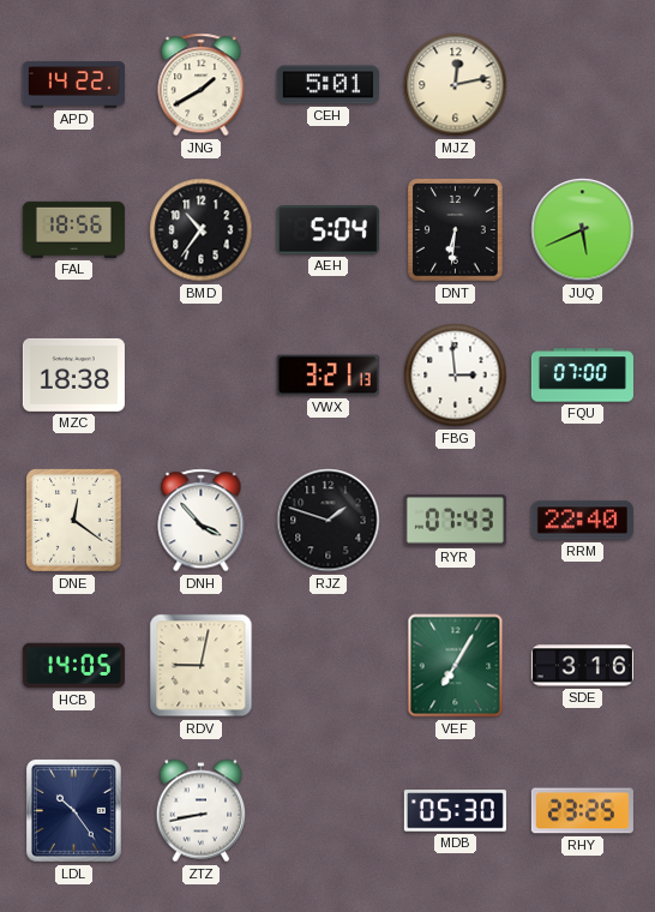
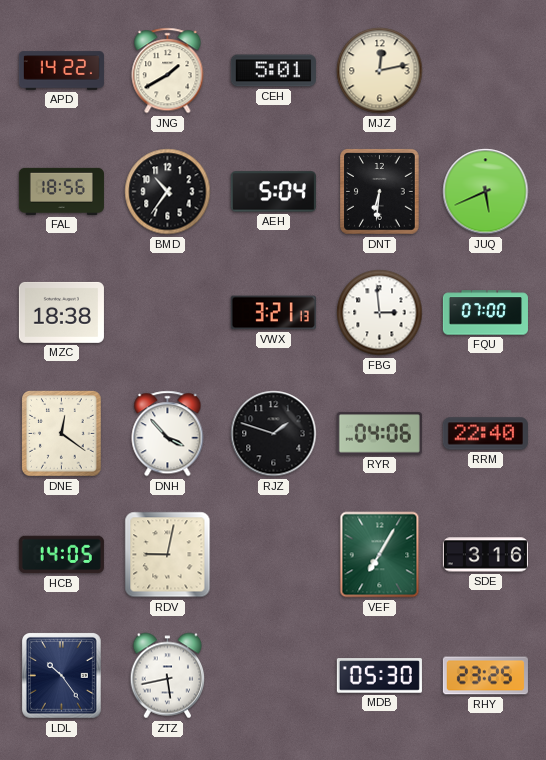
RYR: 07:43 -> 04:06 (379, 434)
ZTZ: 8:43 -> 5:43 (168, 676)
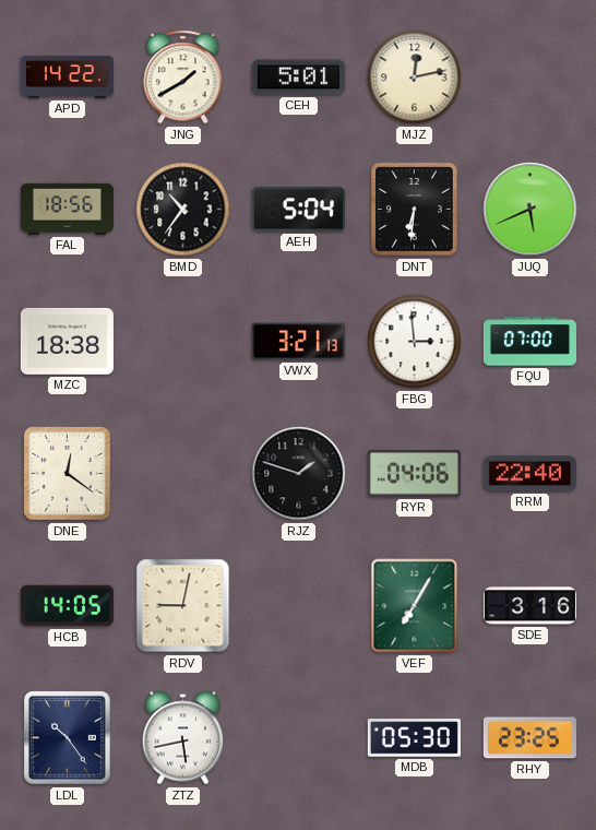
DNH: 3:53 -> none (168, 434)
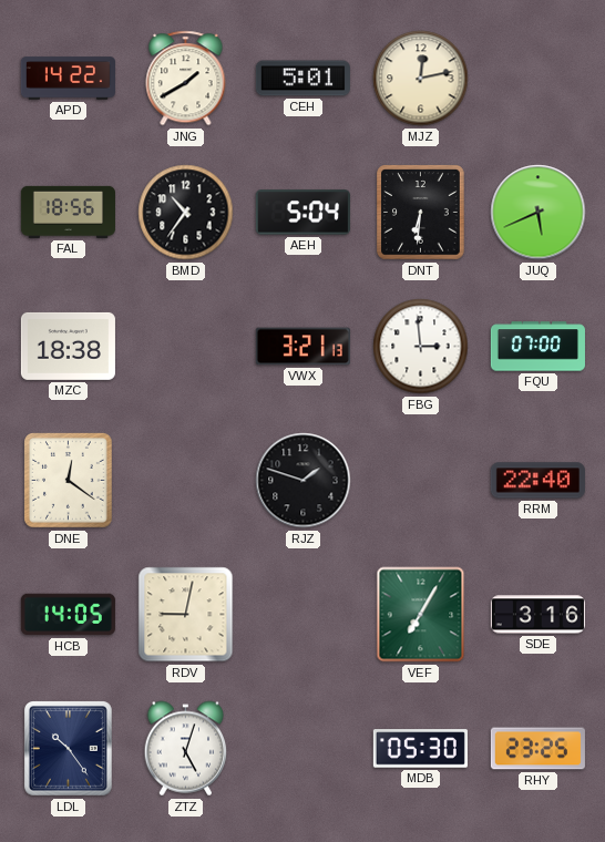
RYR: 04:06 -> none (414, 474)
ZTZ: 5:43 -> 5:03 (186, 749)
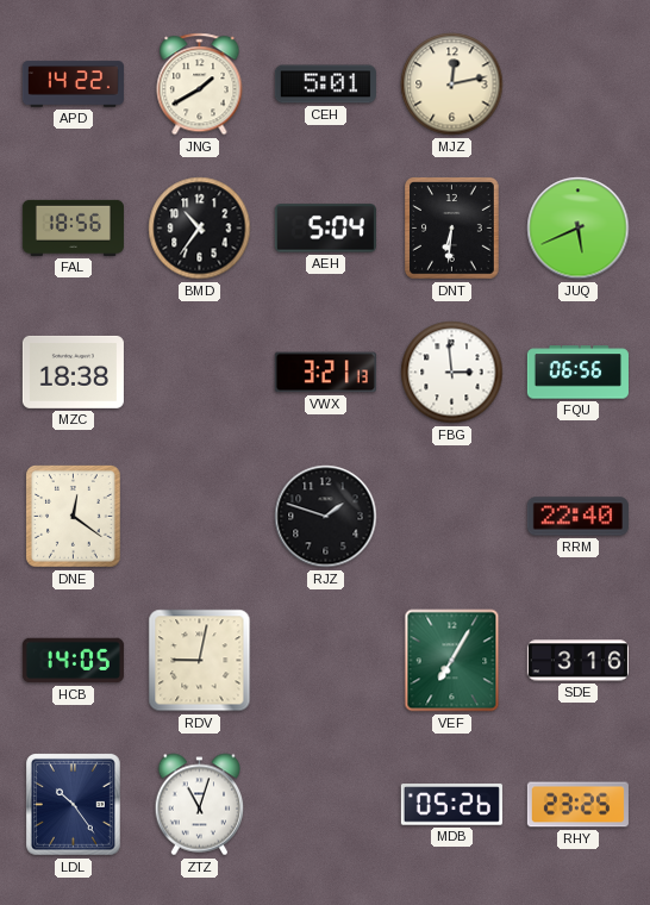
FQU: 07:00 -> 06:56 (577, 373)
ZTZ: 5:03 -> 11:03 (200, 805)
MDB: 05:30 -> 05:26 (451, 805)
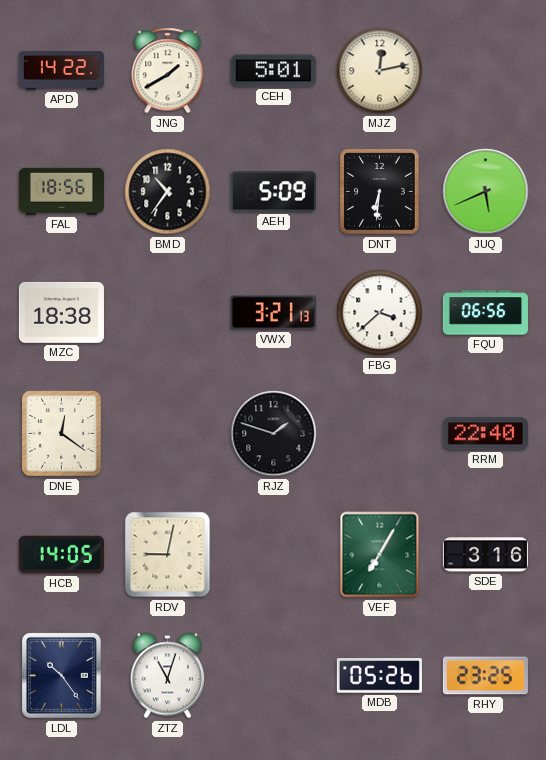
AEH: 5:04 -> 5:09 (273, 192)
FBG: 2:59 -> 3:38 (380, 313)
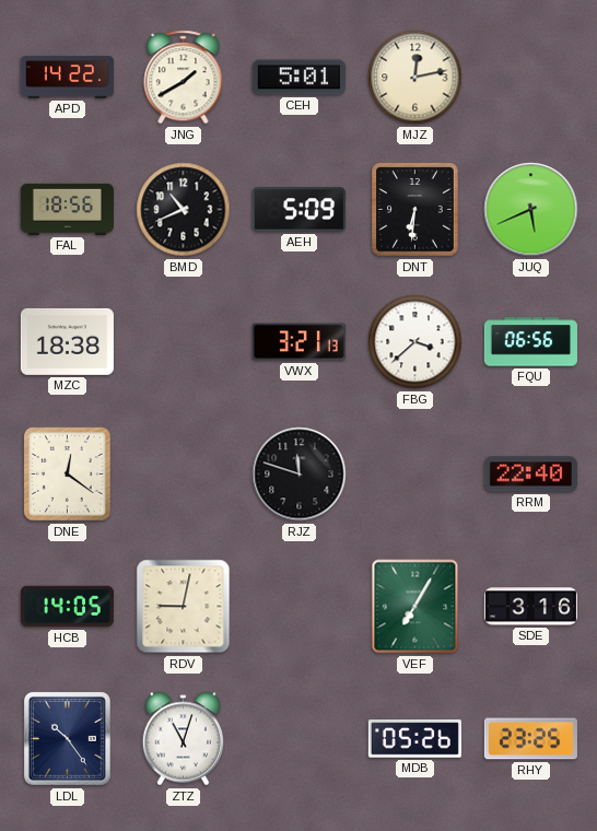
BMD: 10:36 -> 10:41 (184, 210)
RJZ: 1:48 -> 11:48 (300, 475)
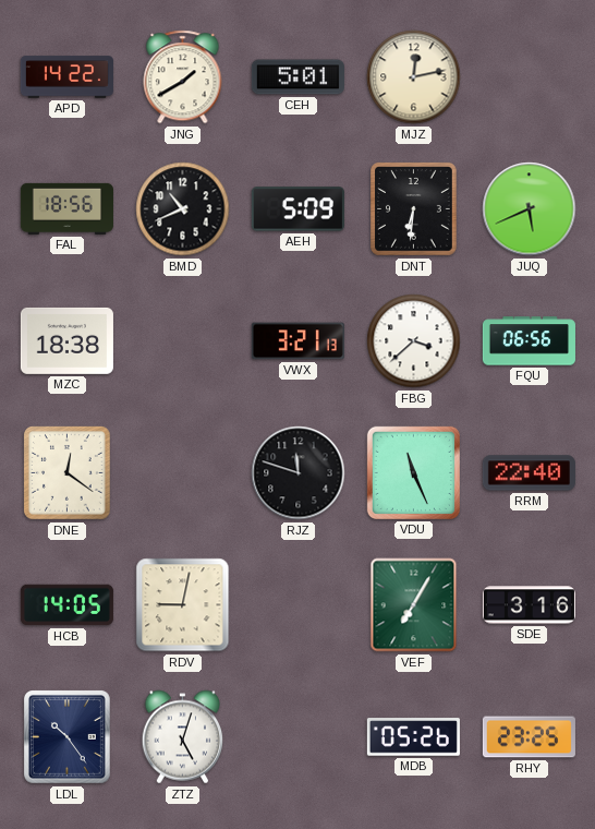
VDU: none -> 11:26 (413, 472)
ZTZ: 11:03 -> 5:03 (183, 737)
